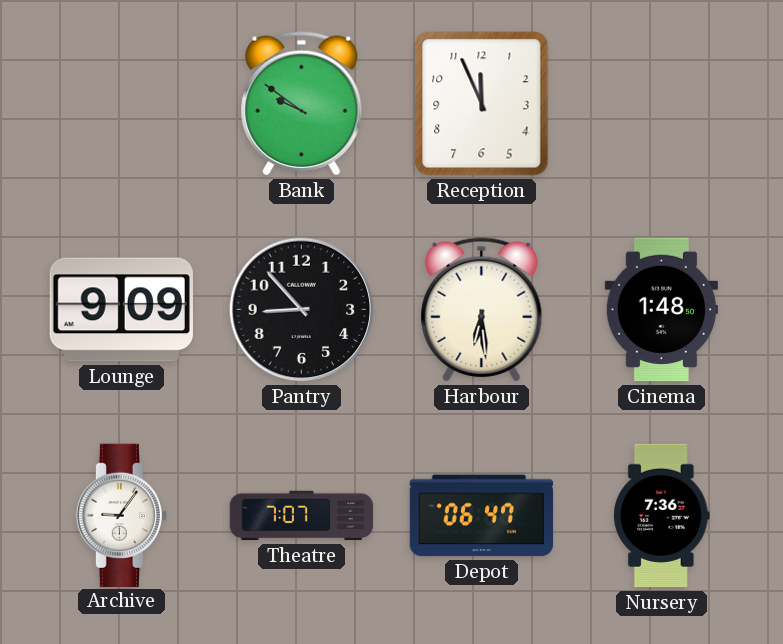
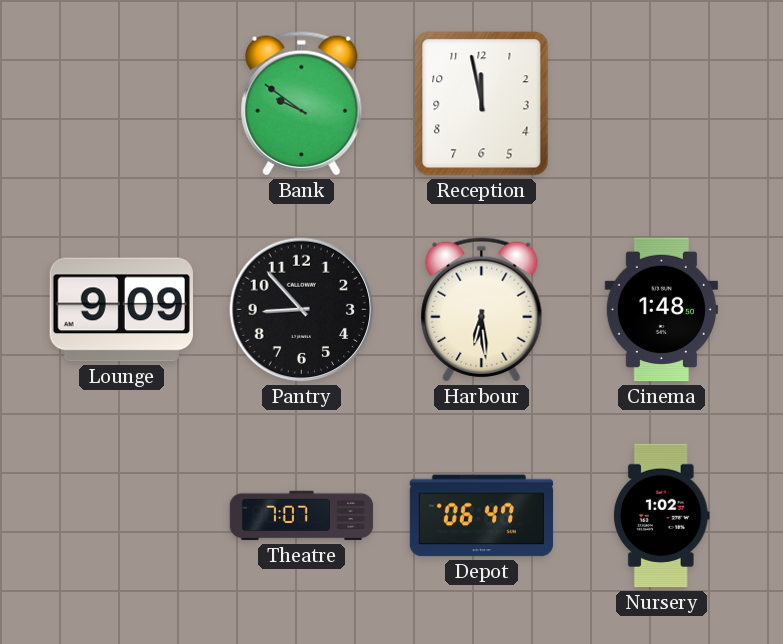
Reception: 11:56 -> 11:58 (482, 104)
Archive: 9:06 -> none (121, 515)
Nursery: 7:36 -> 1:02 (662, 516)
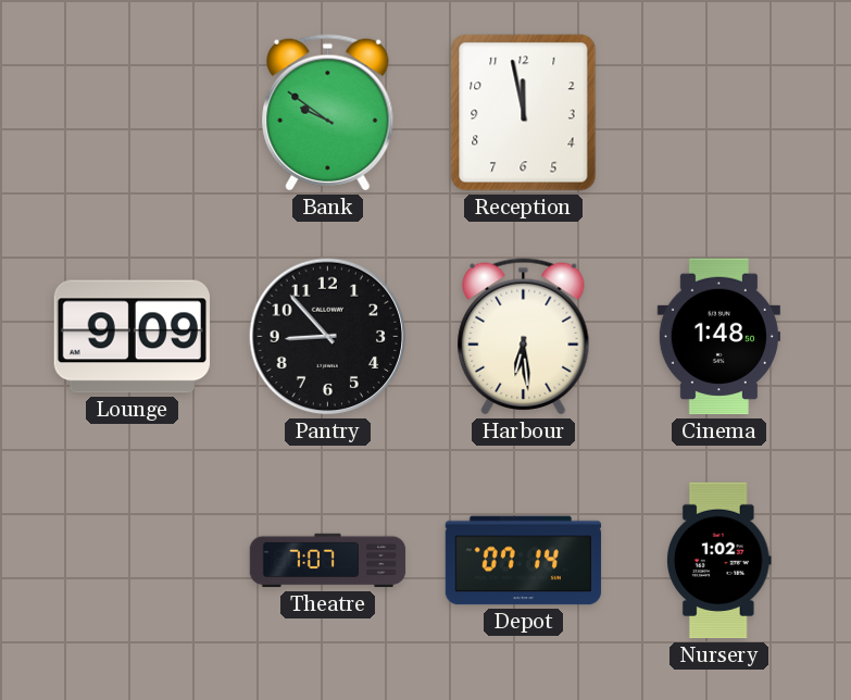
Depot: 06:47 -> 07:14 (524, 561)
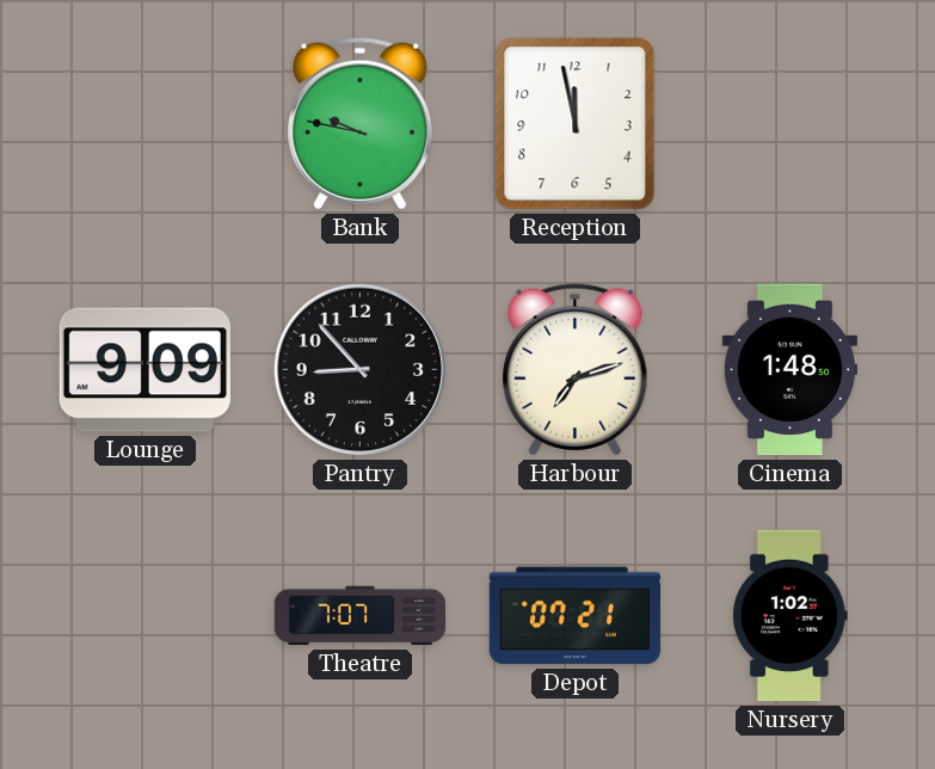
Bank: 9:51 -> 9:47 (361, 124)
Harbour: 6:29 -> 7:12 (576, 370)
Depot: 07:14 -> 07:21 (576, 616)
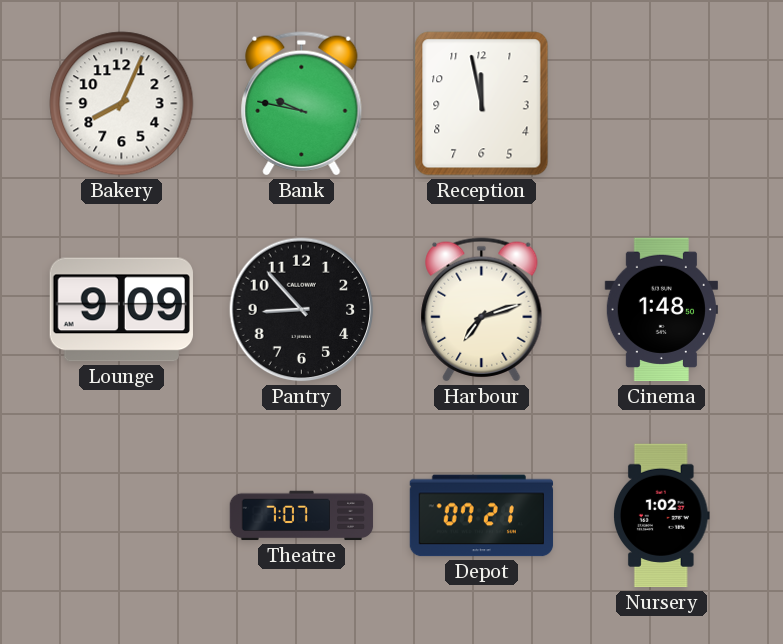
Bakery: none -> 8:04 (122, 104)
